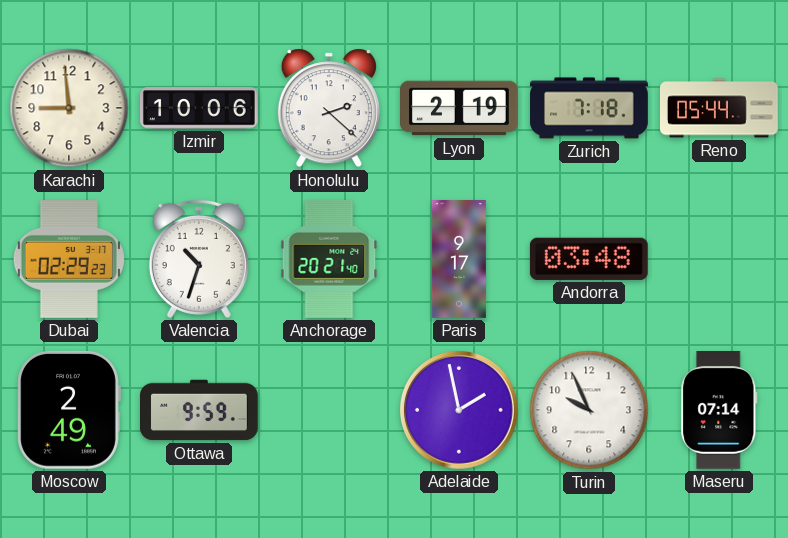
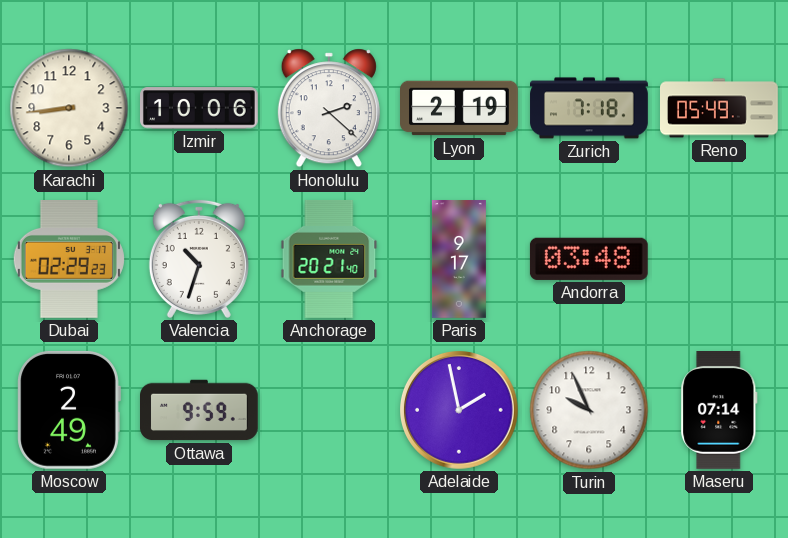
Karachi: 8:59 -> 8:44 (69, 108)
Reno: 05:44 -> 05:49 (720, 108)
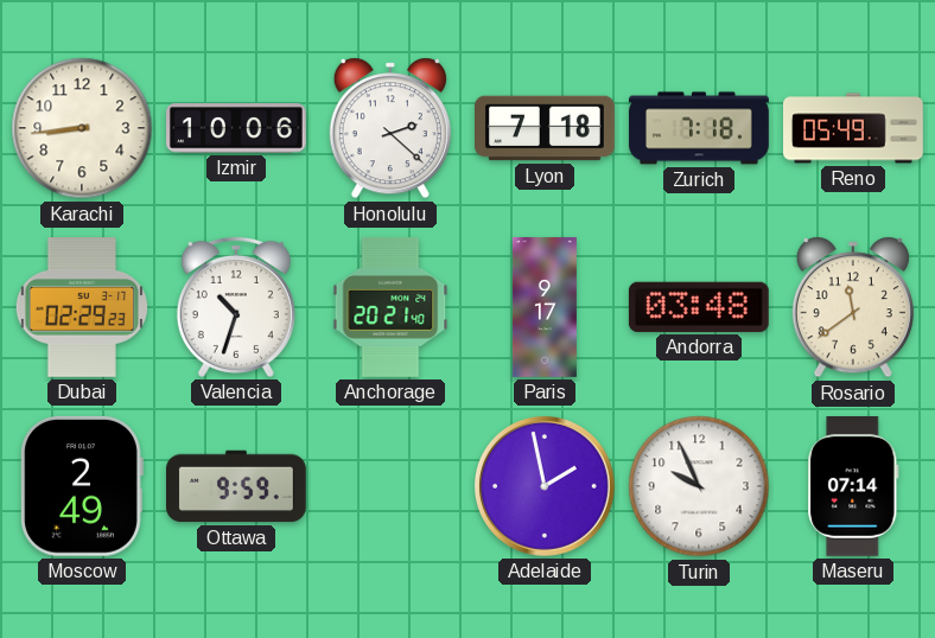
Lyon: 2:19 -> 7:18 (546, 128)
Rosario: none -> 11:39 (853, 307)
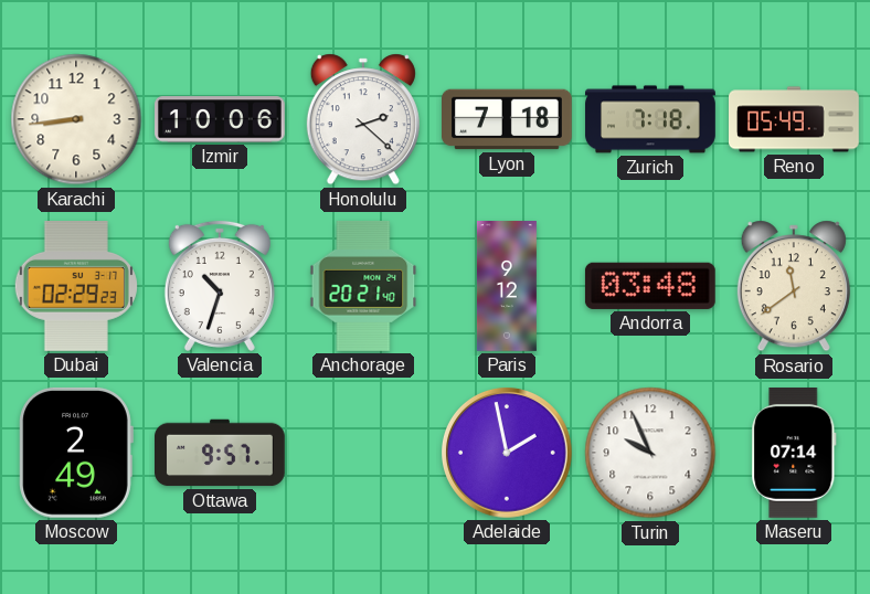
Paris: 9:17 -> 9:12 (507, 286)
Ottawa: 9:59 -> 9:57 (221, 453)
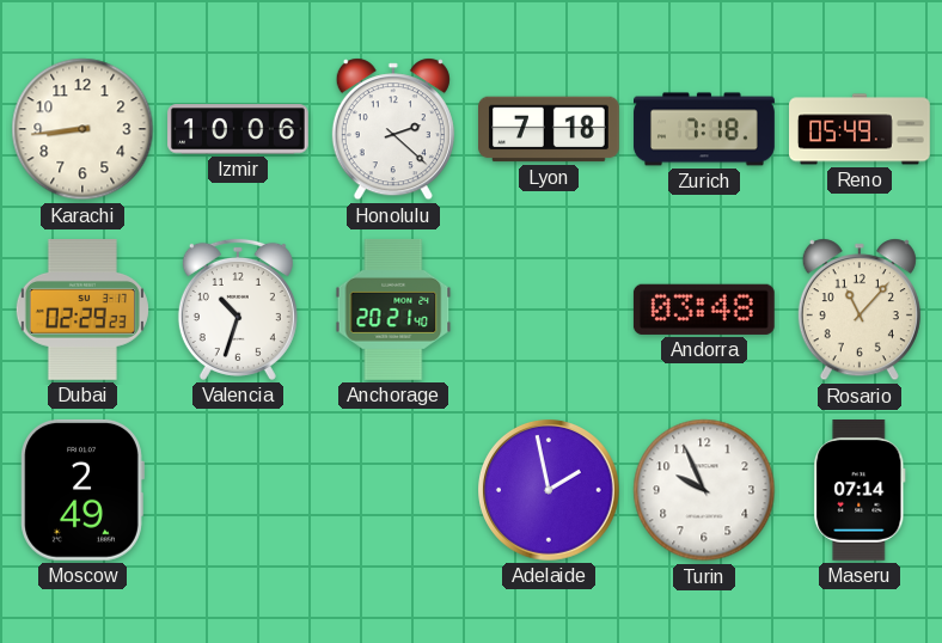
Paris: 9:12 -> none (507, 286)
Rosario: 11:39 -> 11:07 (860, 310)
Ottawa: 9:57 -> none (221, 453)
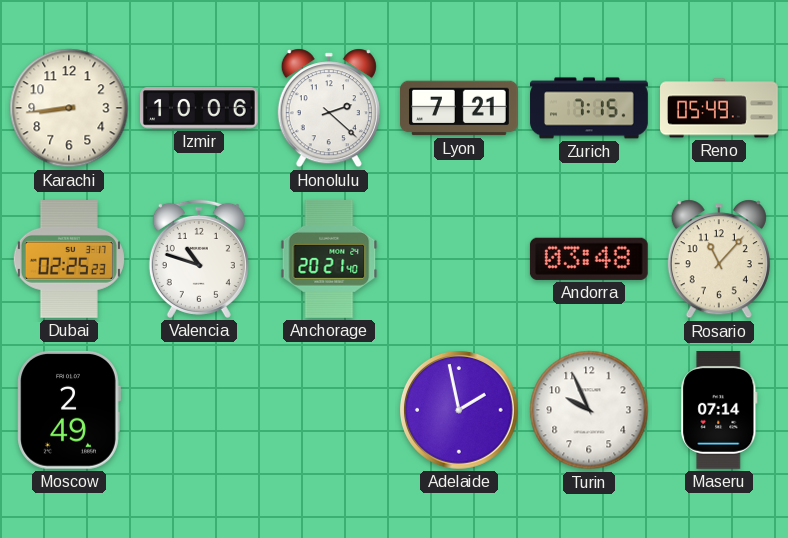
Lyon: 7:18 -> 7:21 (460, 108)
Zurich: 7:18 -> 7:15 (589, 108)
Dubai: 02:29 -> 02:25 (69, 260)
Valencia: 10:33 -> 10:48 (199, 259)
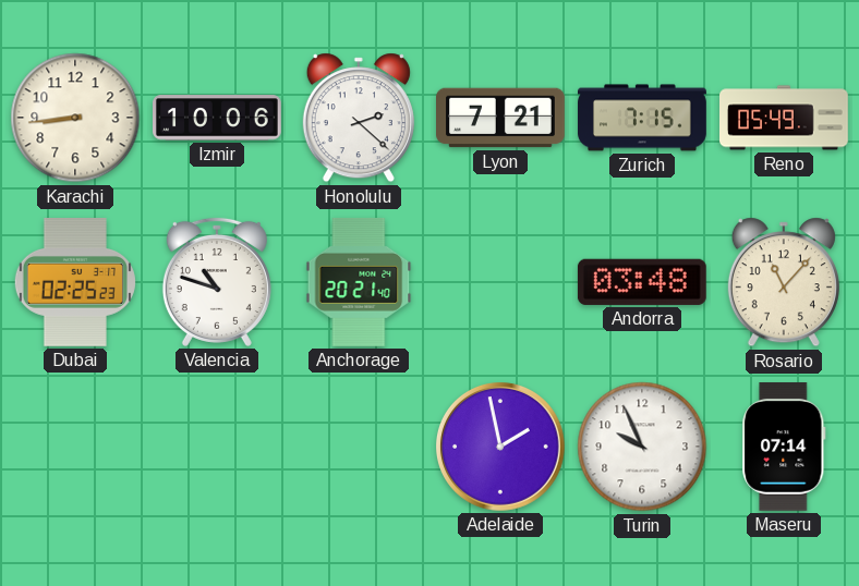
Moscow: 2:49 -> none (69, 410)
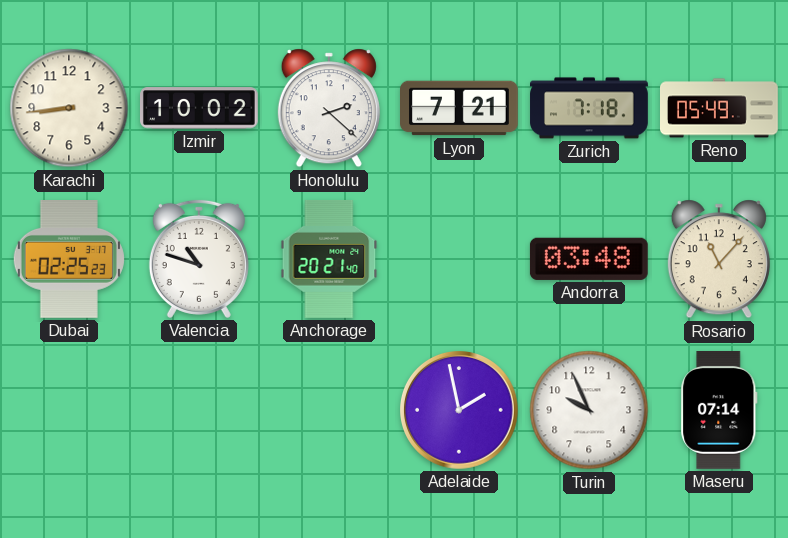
Izmir: 10:06 -> 10:02 (200, 108)
Zurich: 7:15 -> 7:18 (589, 108)
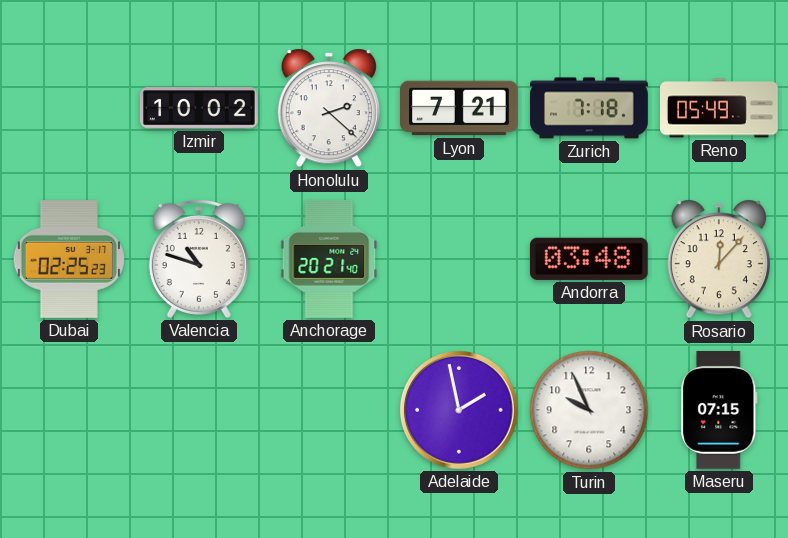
Karachi: 8:44 -> none (69, 108)
Rosario: 11:07 -> 12:07 (719, 259)
Maseru: 07:14 -> 07:15 (719, 411)
